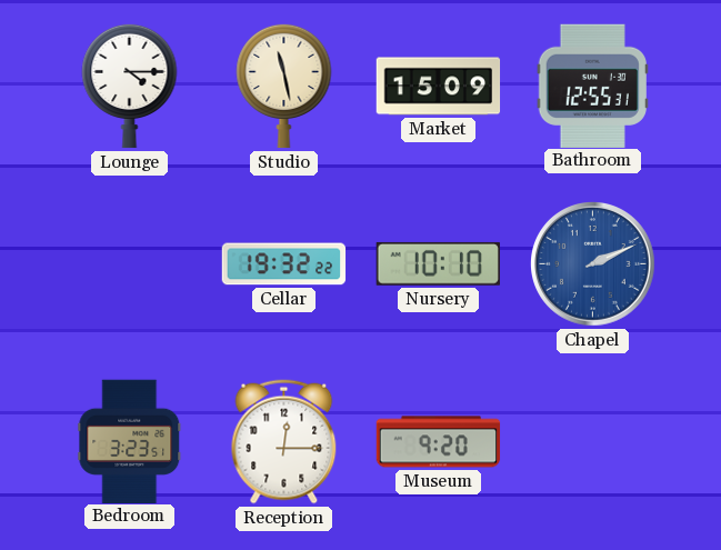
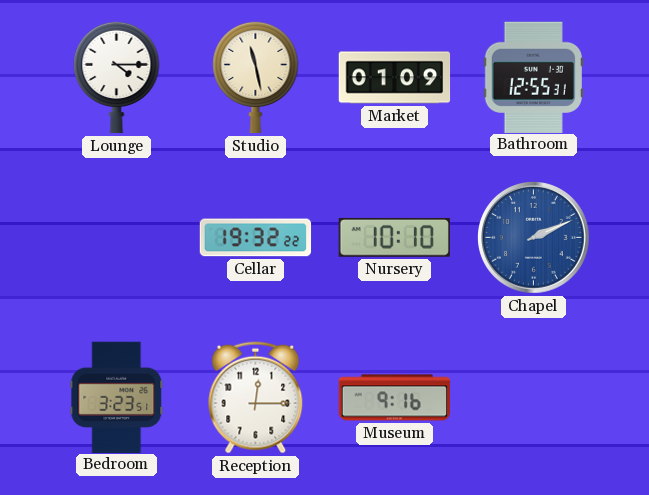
Market: 15:09 -> 01:09 (395, 78)
Museum: 9:20 -> 9:16 (395, 398)
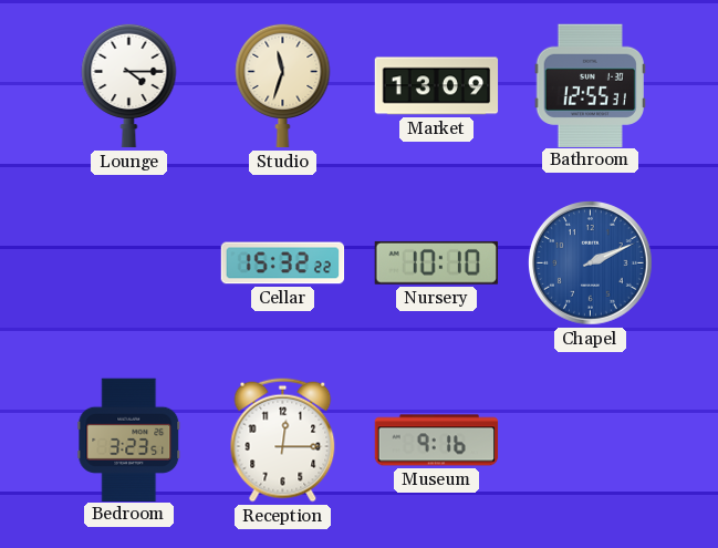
Studio: 11:28 -> 11:33 (283, 85)
Market: 01:09 -> 13:09 (437, 86)
Cellar: 19:32 -> 15:32 (283, 263)
